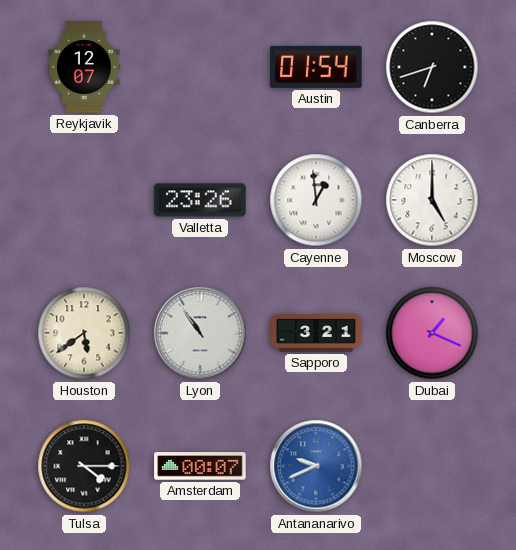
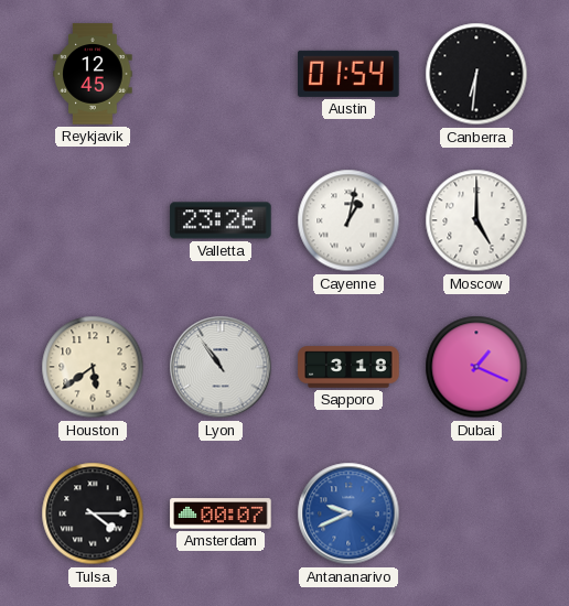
Reykjavik: 12:07 -> 12:45 (93, 74)
Canberra: 6:42 -> 6:31 (476, 74)
Cayenne: 12:59 -> 1:02 (348, 220)
Sapporo: 3:21 -> 3:18 (348, 367)
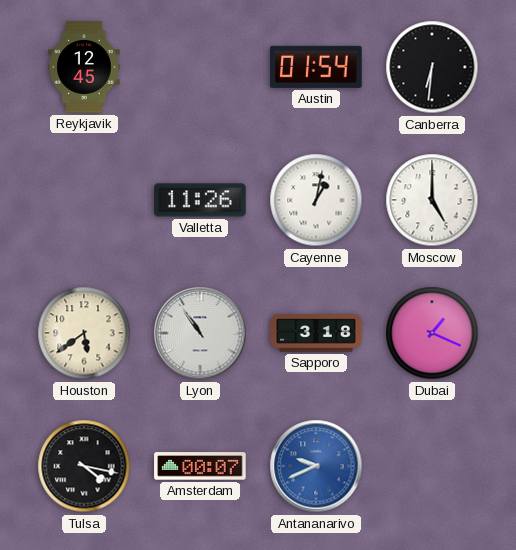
Valletta: 23:26 -> 11:26 (200, 200)
Tulsa: 4:15 -> 4:17 (84, 466)
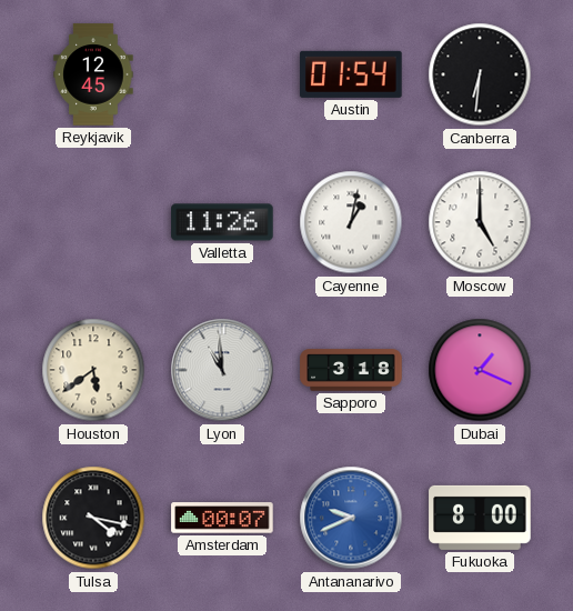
Lyon: 10:54 -> 10:59 (222, 370)
Fukuoka: none -> 8:00 (480, 518)
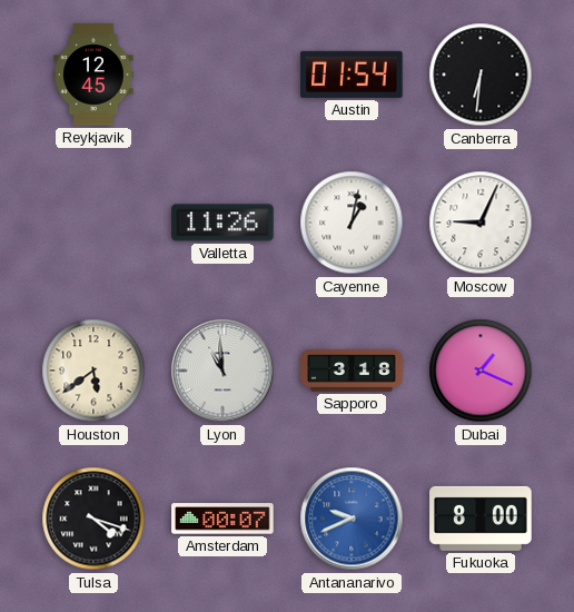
Moscow: 5:00 -> 9:04 (481, 223)
Tulsa: 4:17 -> 4:18 (93, 519)
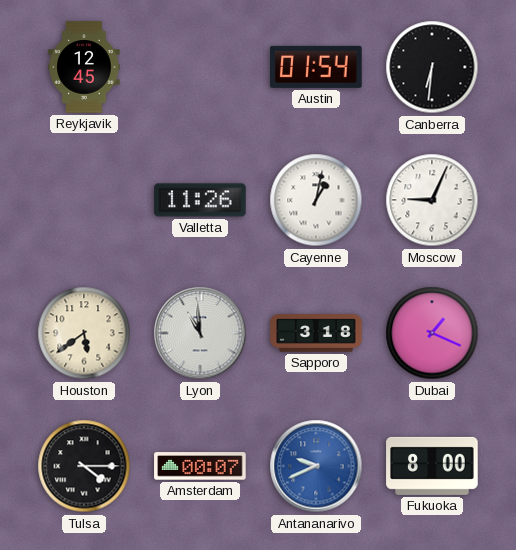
Tulsa: 4:18 -> 4:15 (84, 466)
